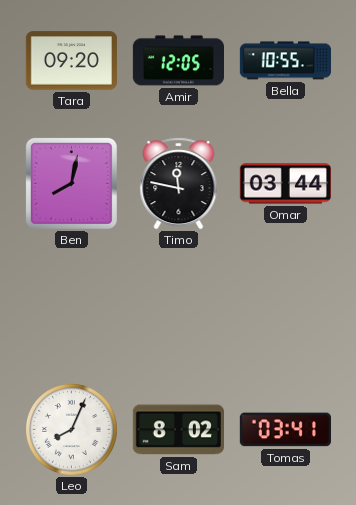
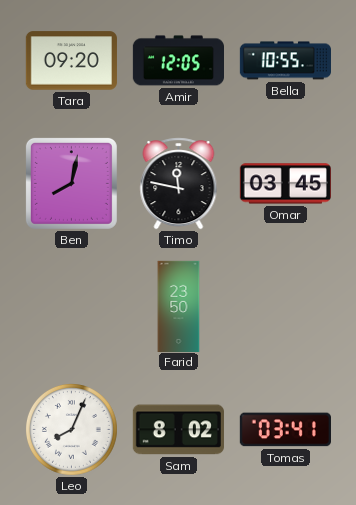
Omar: 03:44 -> 03:45 (285, 184)
Farid: none -> 23:50 (179, 306)
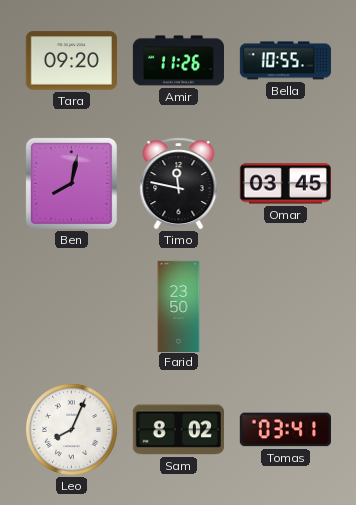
Amir: 12:05 -> 11:26 (178, 61)
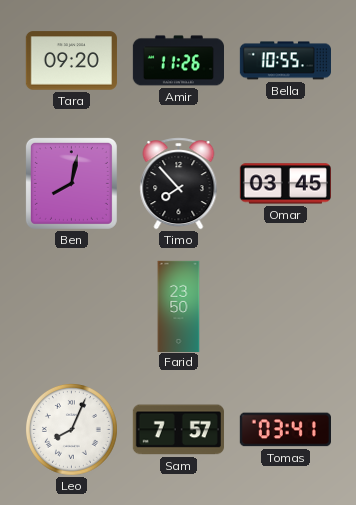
Timo: 11:47 -> 7:53 (179, 184)
Sam: 8:02 -> 7:57 (178, 430)
